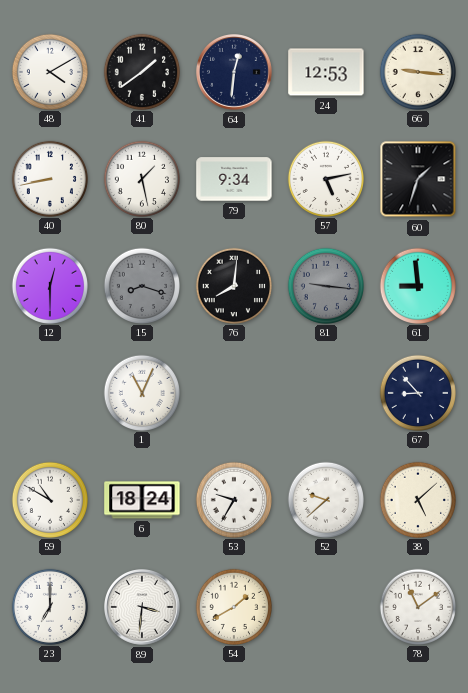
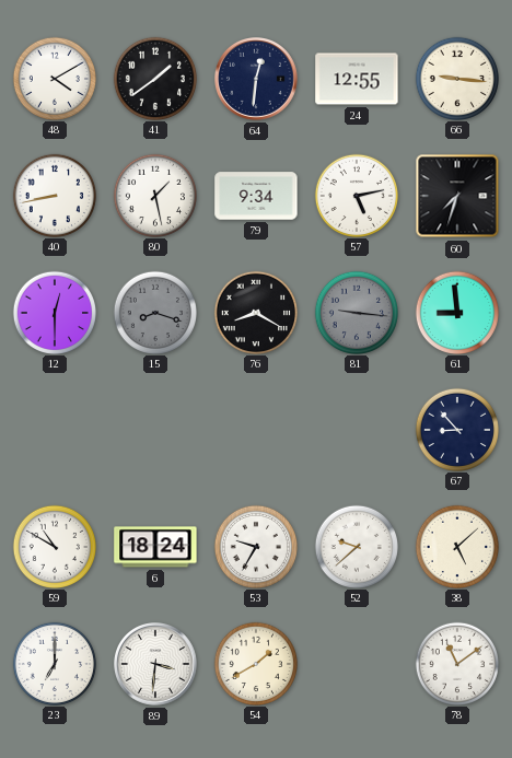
24: 12:53 -> 12:55 (357, 79)
60: 1:33 -> 7:33 (457, 196)
76: 8:01 -> 8:20 (255, 312)
1: 11:04 -> none (141, 392)
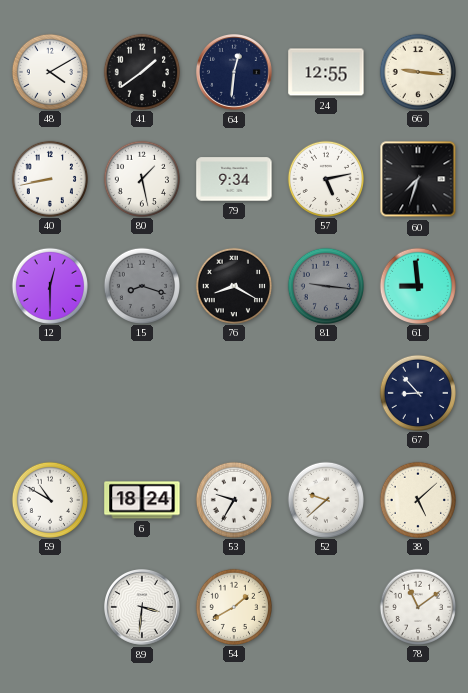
23: 7:00 -> none (54, 663)
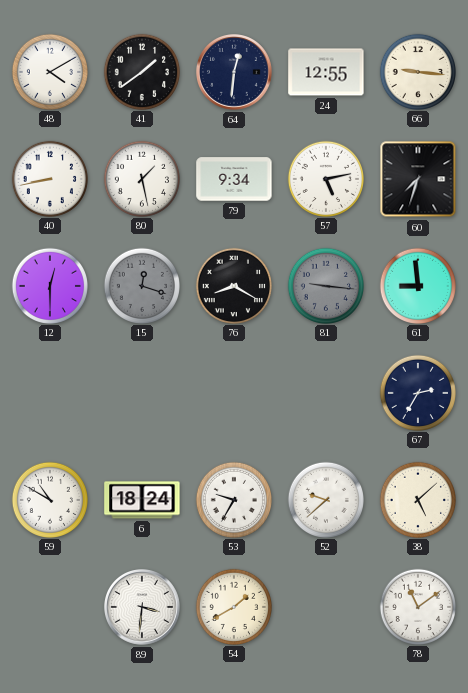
15: 8:18 -> 12:18 (141, 285)
67: 8:53 -> 2:35 (417, 392)
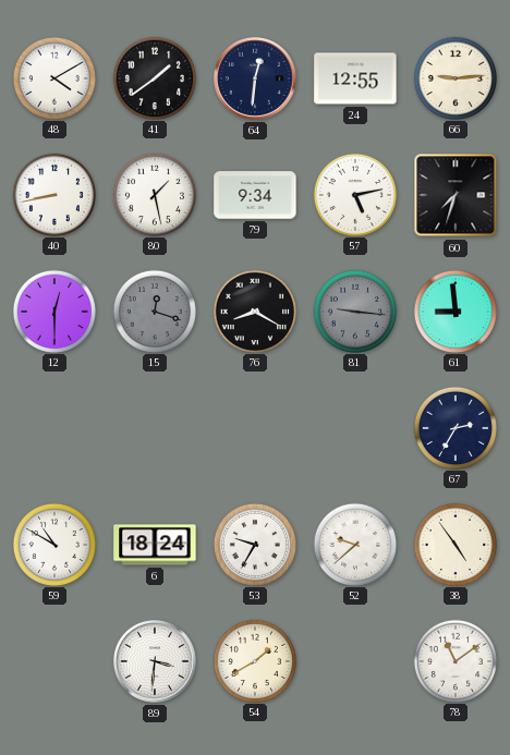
66: 9:16 -> 9:14 (454, 77)
38: 5:08 -> 4:54 (454, 544)
